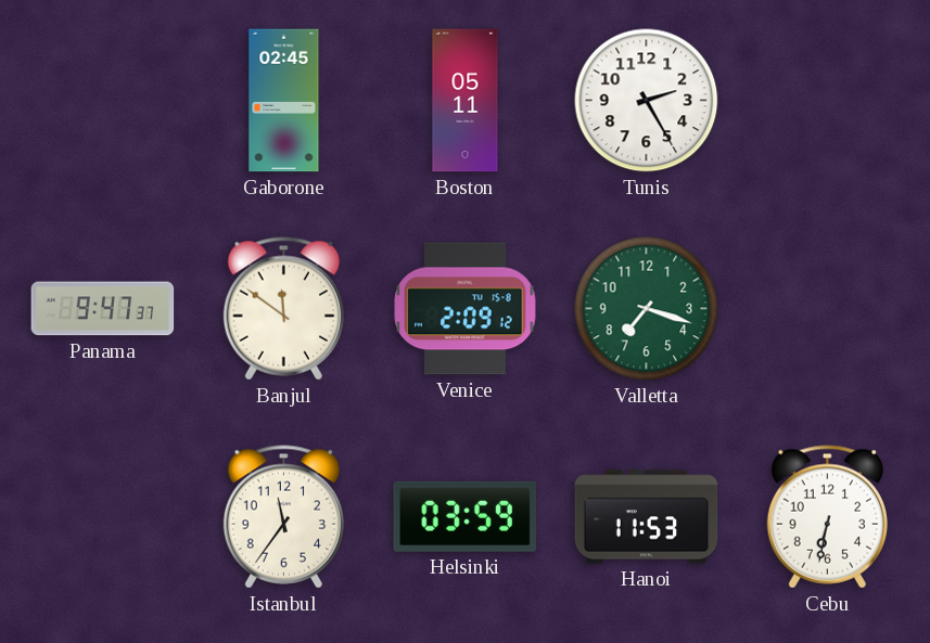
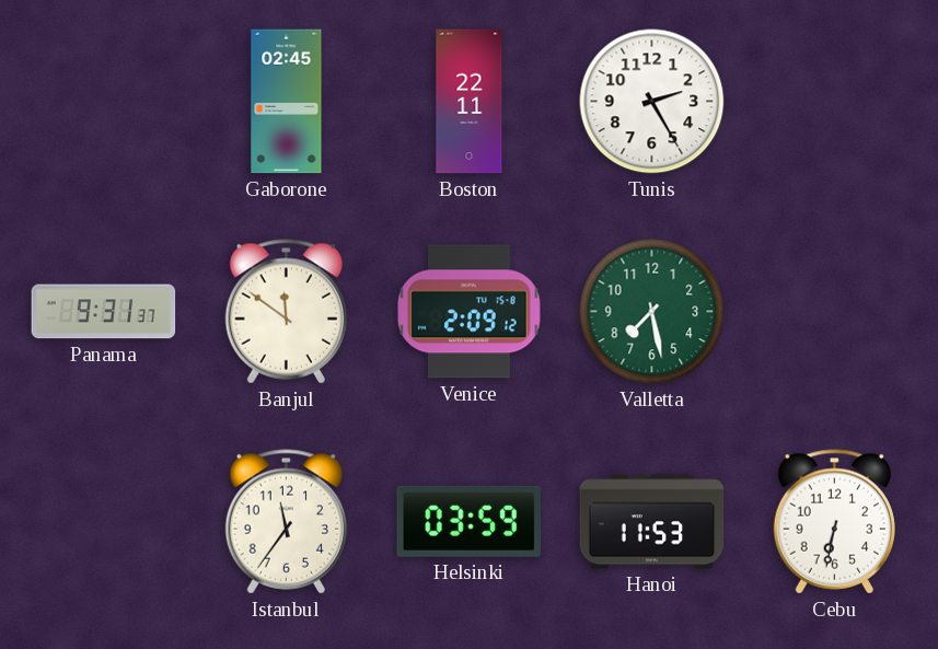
Boston: 05:11 -> 22:11 (470, 102)
Panama: 9:47 -> 9:31 (104, 312)
Valletta: 7:18 -> 7:28 (652, 312)
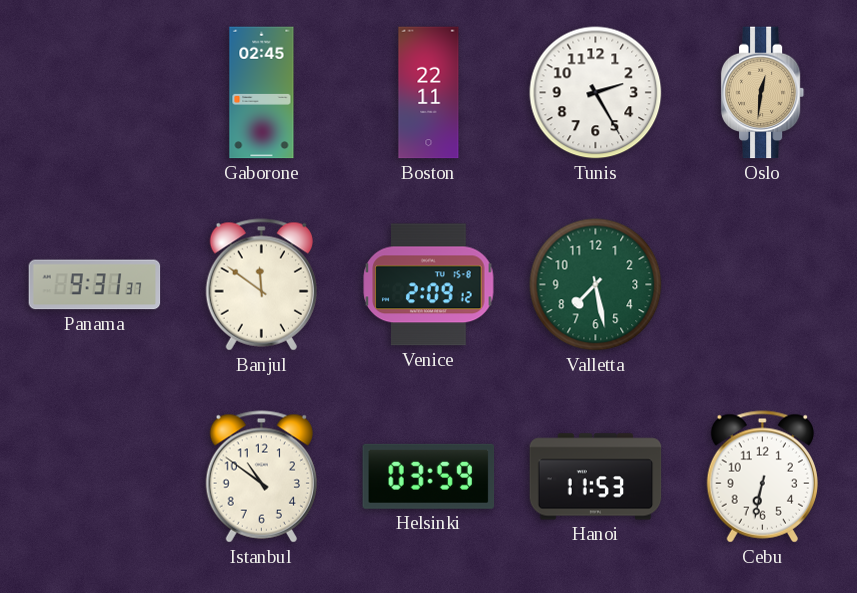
Oslo: none -> 12:31 (763, 93)
Istanbul: 11:36 -> 10:51 (261, 477)
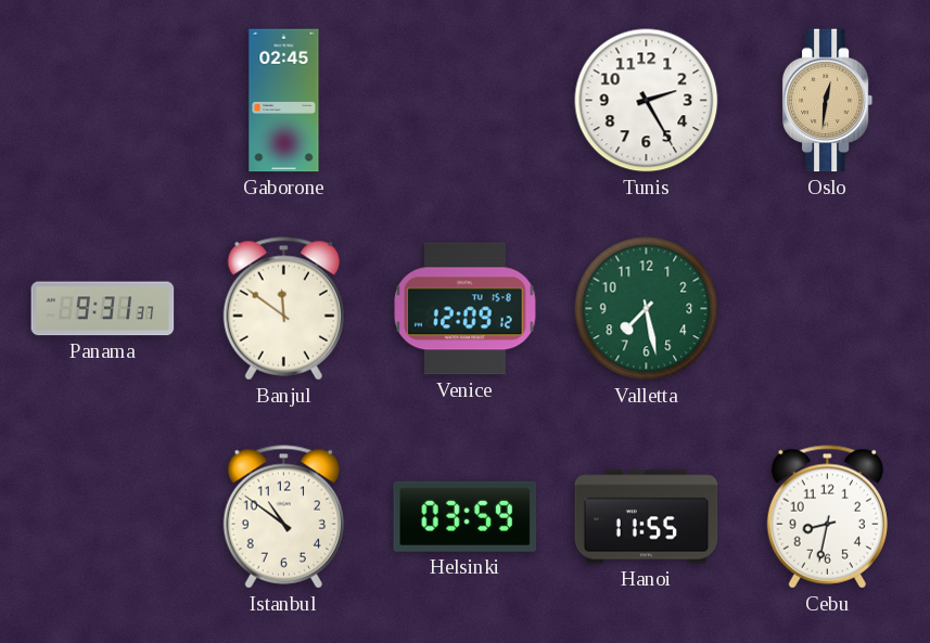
Boston: 22:11 -> none (429, 93)
Venice: 2:09 -> 12:09 (466, 309)
Hanoi: 11:53 -> 11:55 (647, 517)
Cebu: 6:32 -> 8:32 (827, 517)
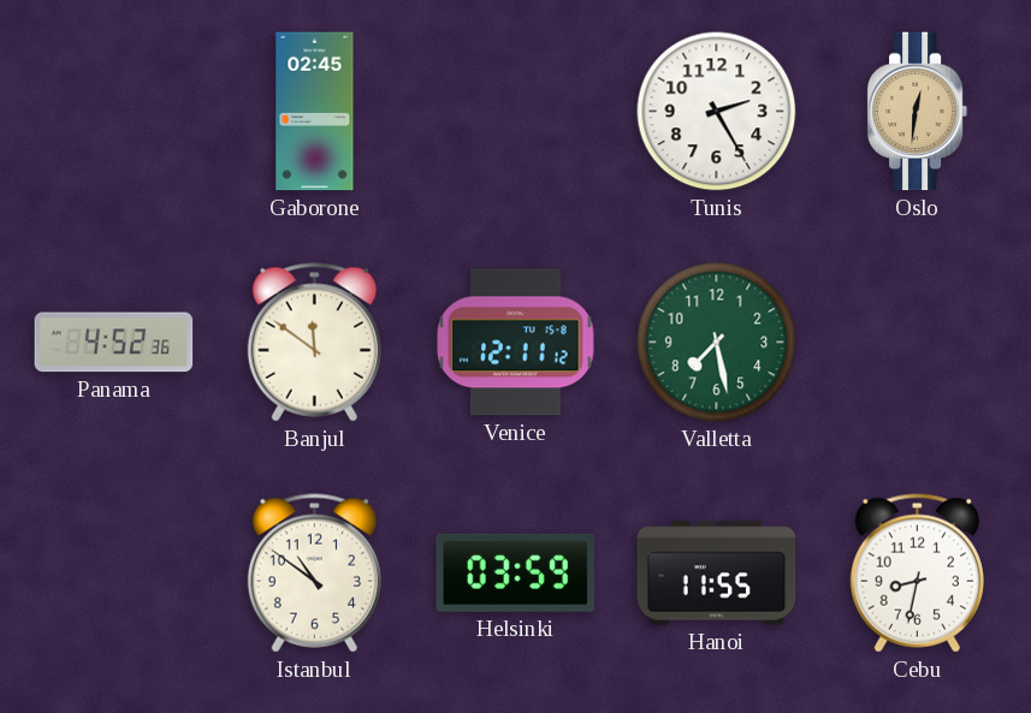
Panama: 9:31 -> 4:52 (114, 343)
Venice: 12:09 -> 12:11 (516, 343)
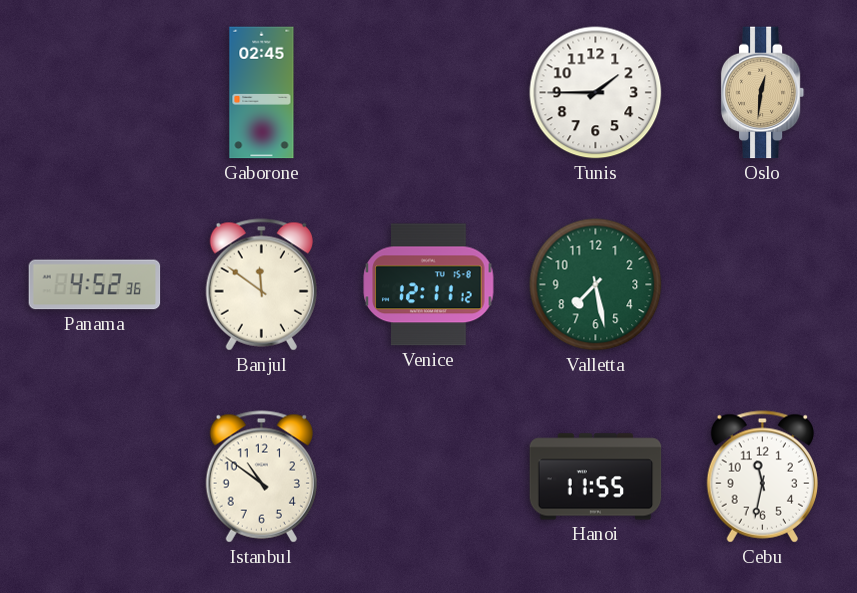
Tunis: 2:25 -> 1:45 (596, 93)
Helsinki: 03:59 -> none (516, 572)
Cebu: 8:32 -> 11:32 (762, 477)
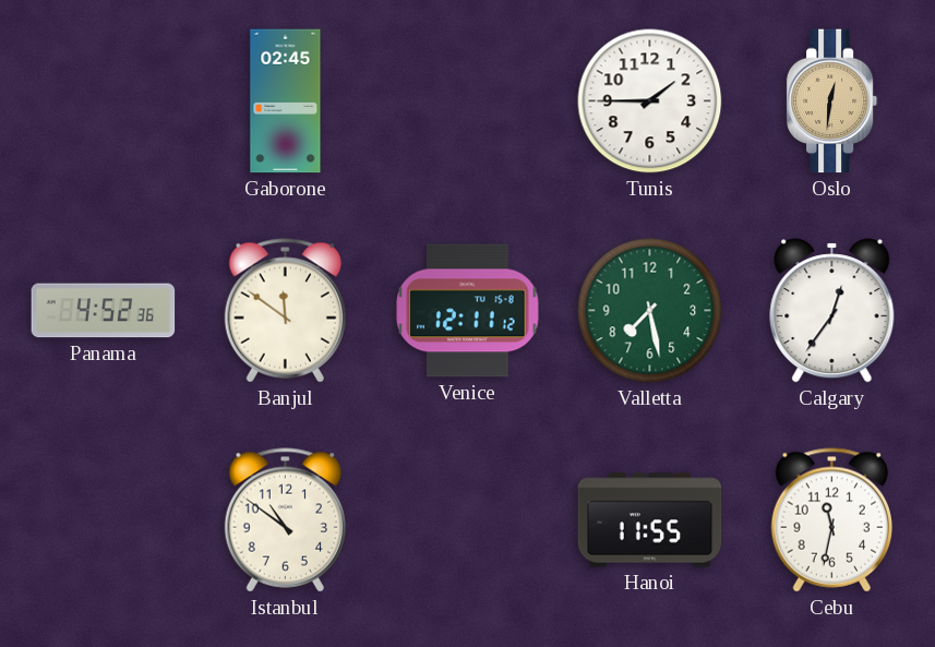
Calgary: none -> 12:36 (832, 311)
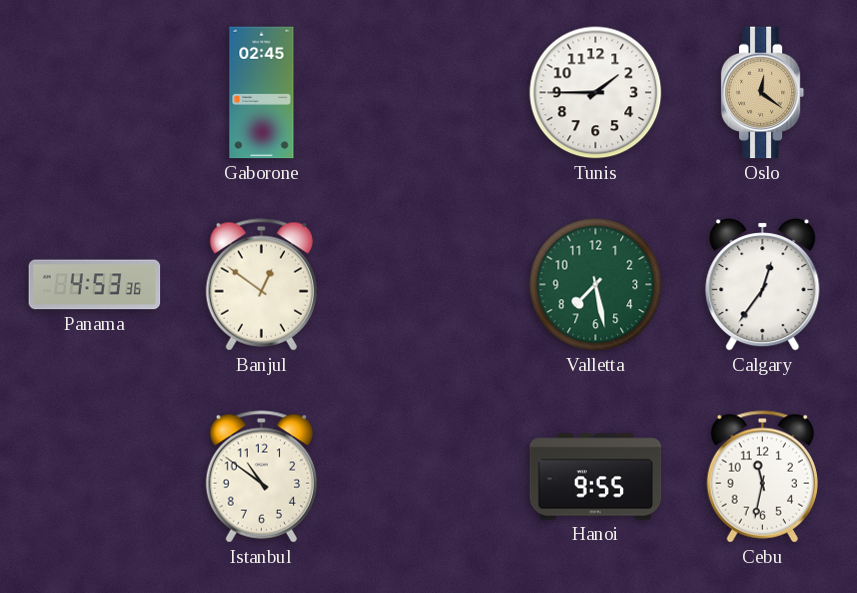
Oslo: 12:31 -> 12:21 (763, 93)
Panama: 4:52 -> 4:53 (95, 285)
Banjul: 11:51 -> 12:51 (261, 285)
Venice: 12:11 -> none (468, 311)
Hanoi: 11:55 -> 9:55 (596, 477)
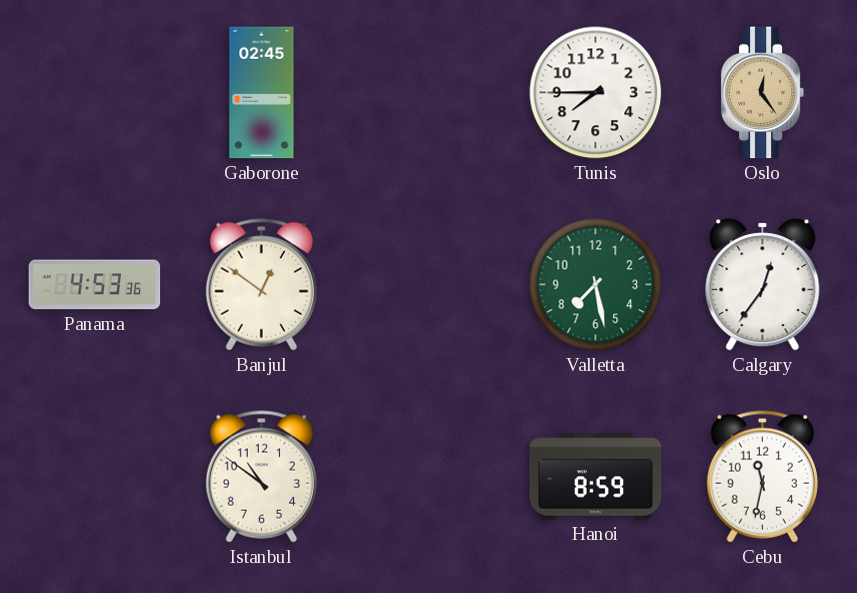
Tunis: 1:45 -> 7:45 (596, 93)
Oslo: 12:21 -> 12:24 (763, 93)
Hanoi: 9:55 -> 8:59 (596, 477)
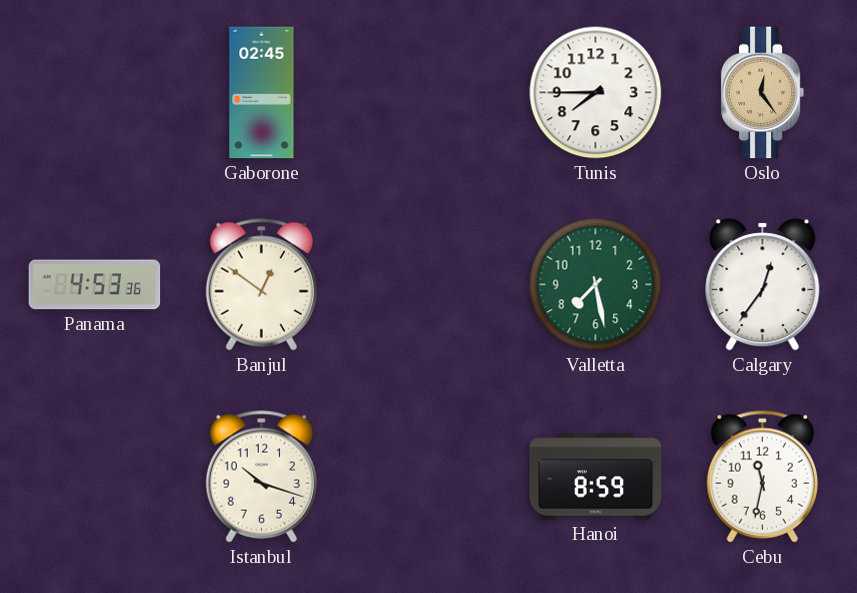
Istanbul: 10:51 -> 10:18 (261, 477)
